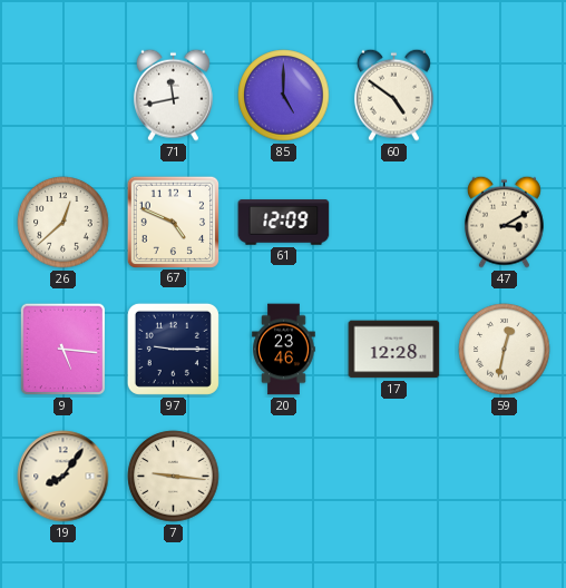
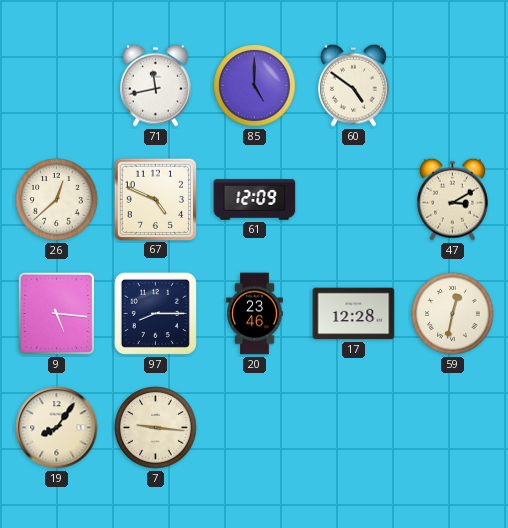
97: 9:15 -> 8:15 (155, 313)
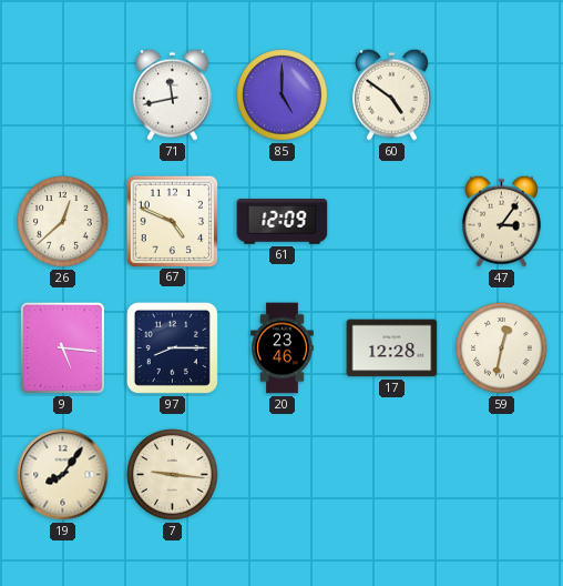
47: 3:10 -> 3:06 (501, 221)
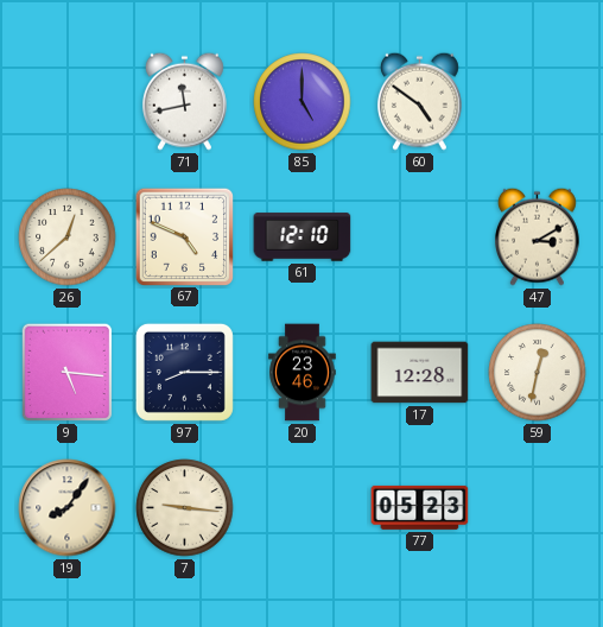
61: 12:09 -> 12:10 (303, 237)
47: 3:06 -> 3:10 (537, 236)
77: none -> 05:23 (420, 507)
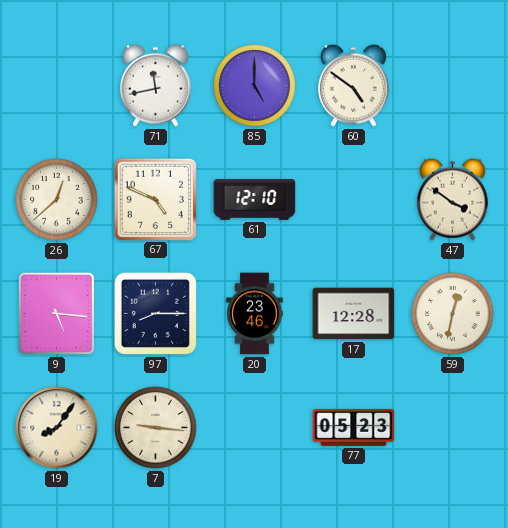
47: 3:10 -> 3:51 (452, 199)
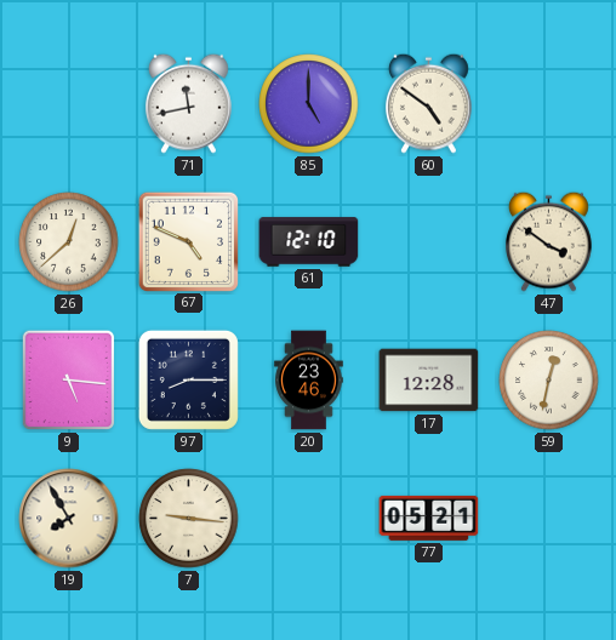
19: 8:06 -> 7:55 (69, 519)
77: 05:23 -> 05:21 (429, 518)
